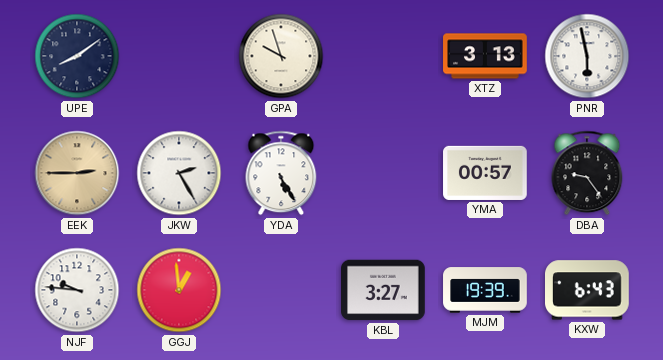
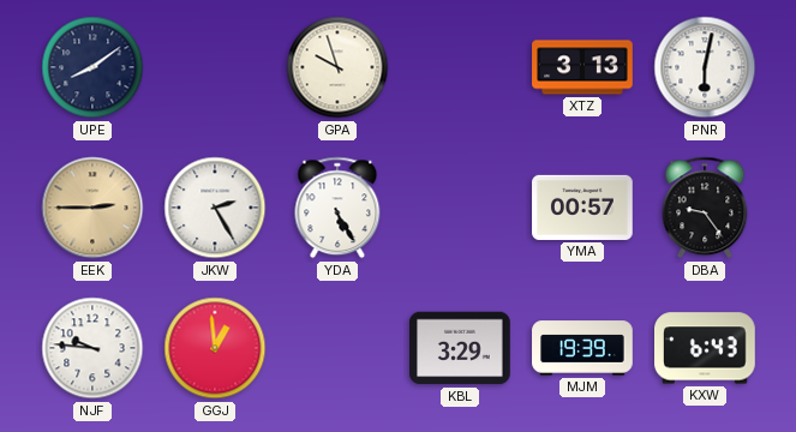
PNR: 5:58 -> 6:02 (705, 67)
KBL: 3:27 -> 3:29 (460, 348)
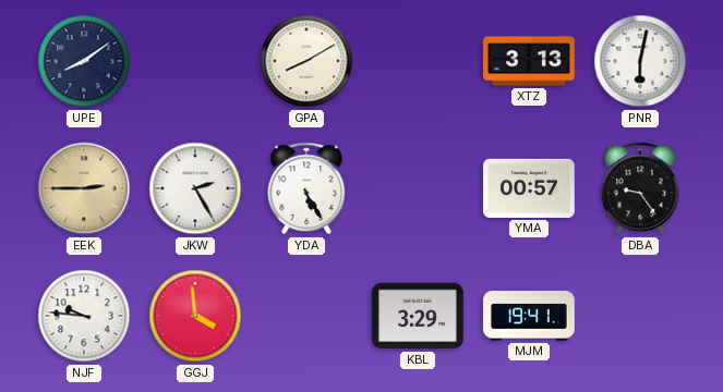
GPA: 9:57 -> 8:10 (306, 61)
GGJ: 12:59 -> 3:59 (195, 316)
MJM: 19:39 -> 19:41 (529, 316)
KXW: 6:43 -> none (706, 348)
